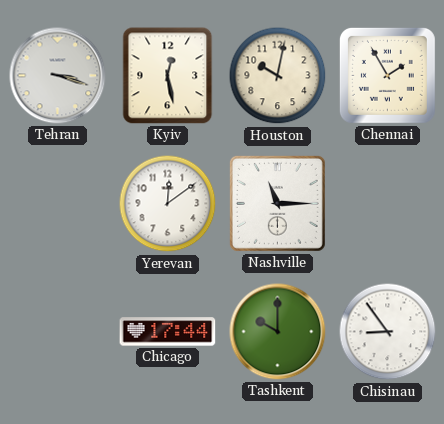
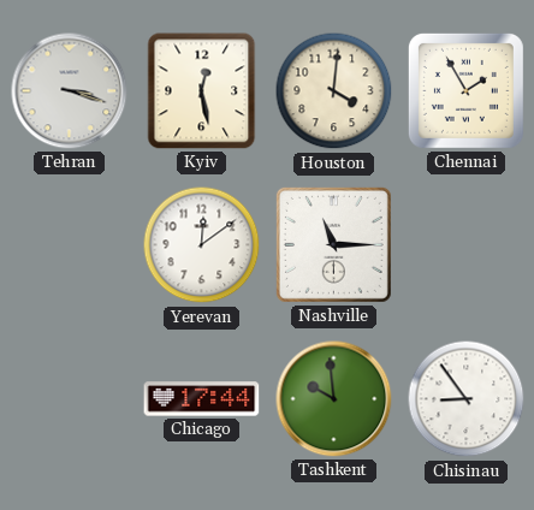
Houston: 10:02 -> 4:01 (334, 91)
Tashkent: 10:00 -> 9:59 (334, 399)
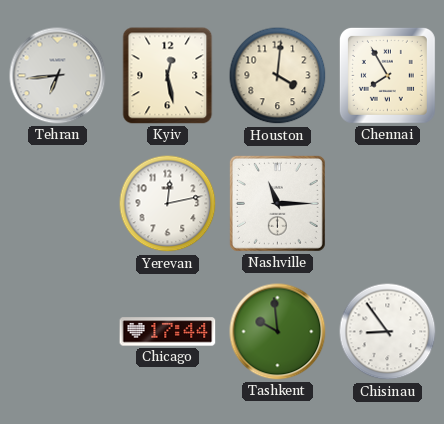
Tehran: 3:18 -> 6:44 (58, 76)
Chennai: 1:55 -> 7:55 (387, 75)
Yerevan: 12:09 -> 12:13 (168, 204)
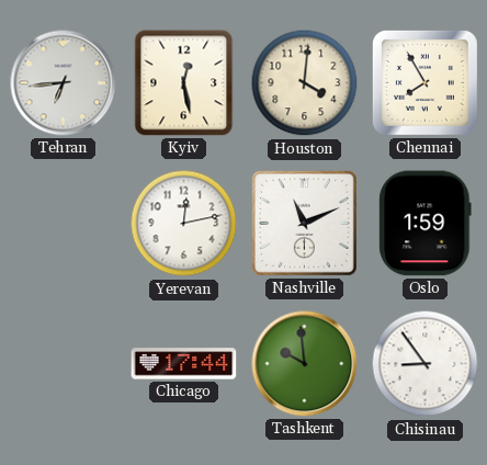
Nashville: 11:15 -> 11:11 (304, 223)
Oslo: none -> 1:59 (426, 224)
